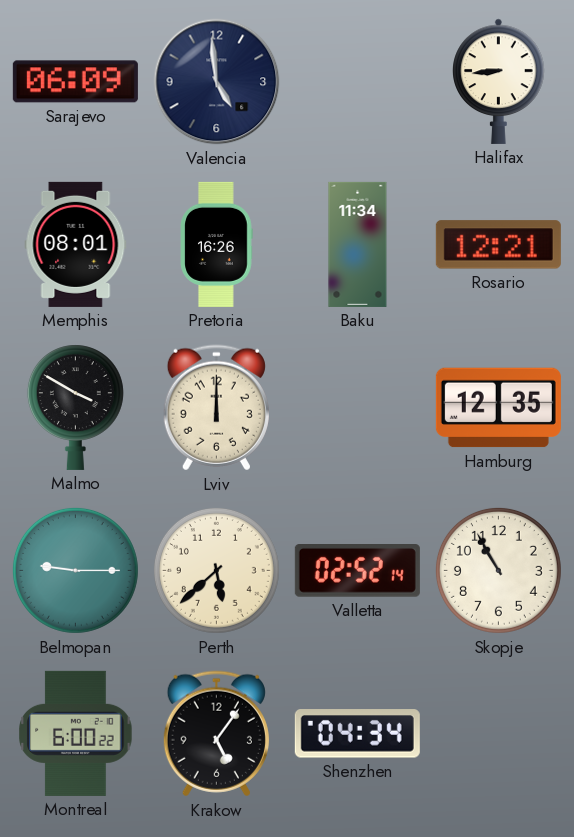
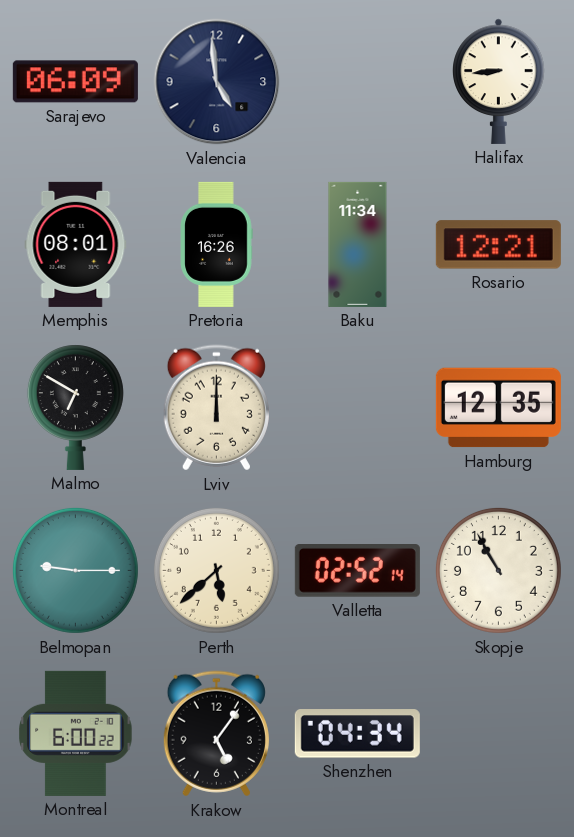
Malmo: 3:50 -> 6:50 (75, 407)
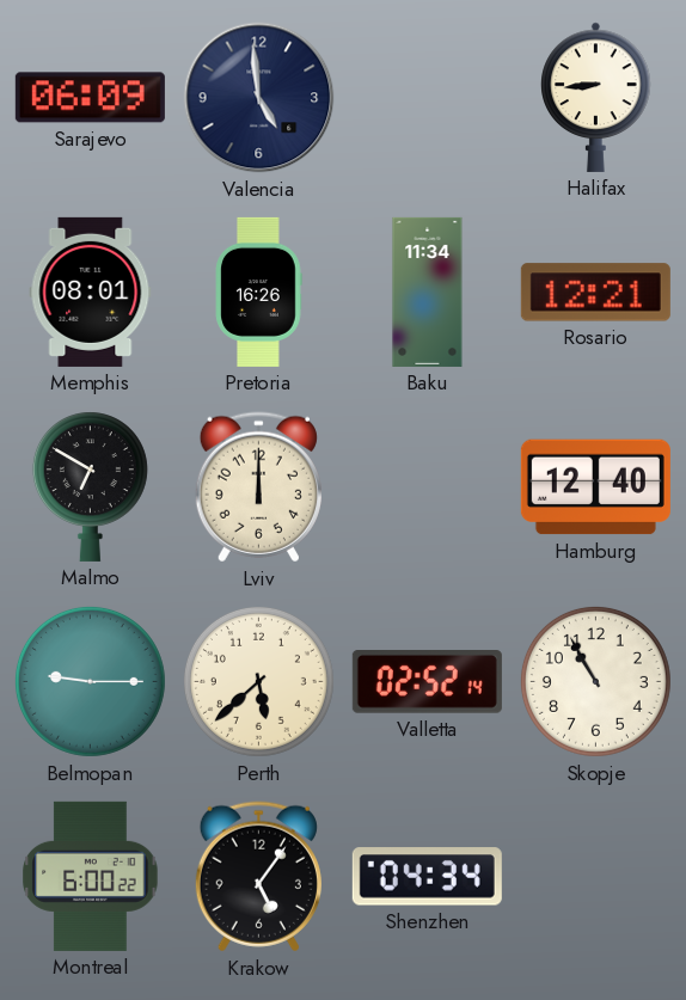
Hamburg: 12:35 -> 12:40 (595, 487)
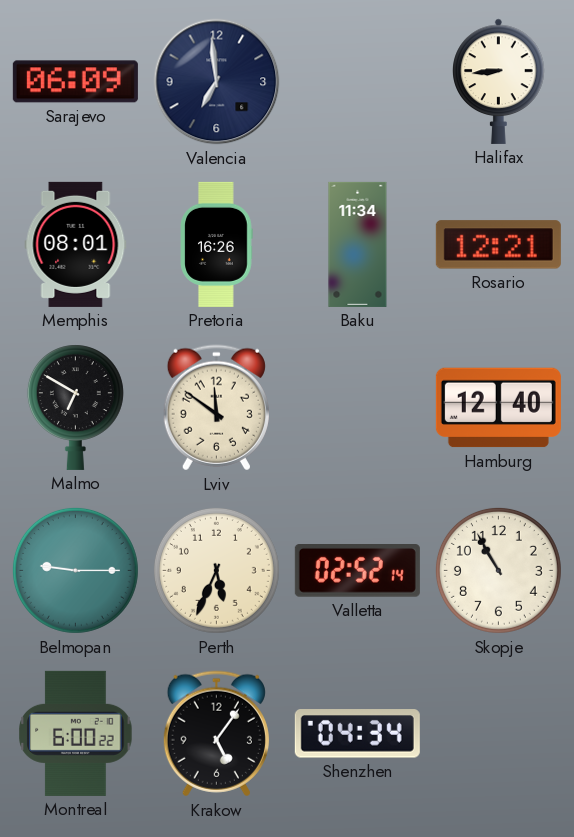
Valencia: 4:59 -> 6:59 (217, 82)
Lviv: 12:00 -> 11:51 (216, 408)
Perth: 5:38 -> 5:34 (216, 570)
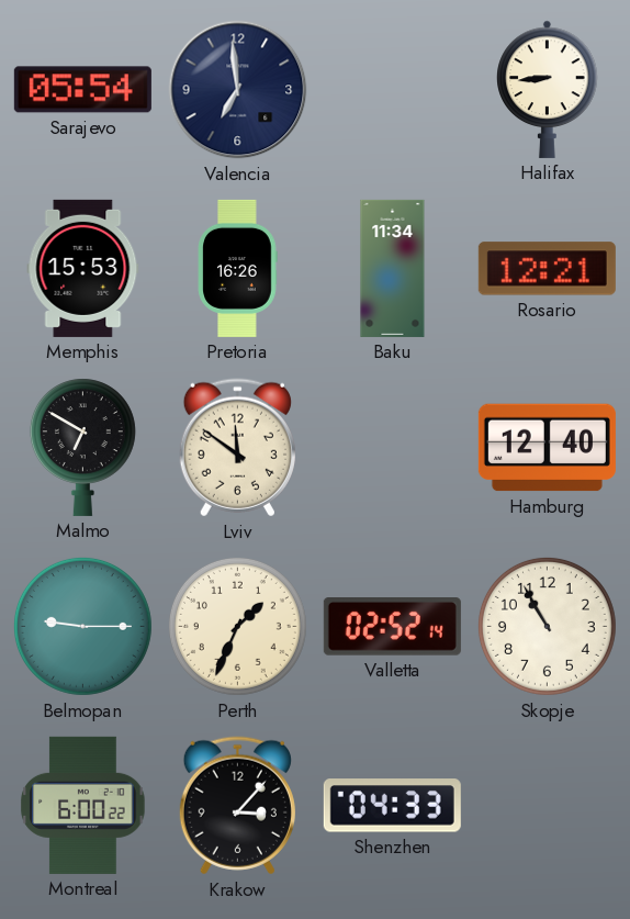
Sarajevo: 06:09 -> 05:54 (82, 90)
Memphis: 08:01 -> 15:53 (83, 268)
Perth: 5:34 -> 1:34 (237, 626)
Krakow: 5:06 -> 3:07 (237, 806)
Shenzhen: 04:34 -> 04:33 (392, 806)
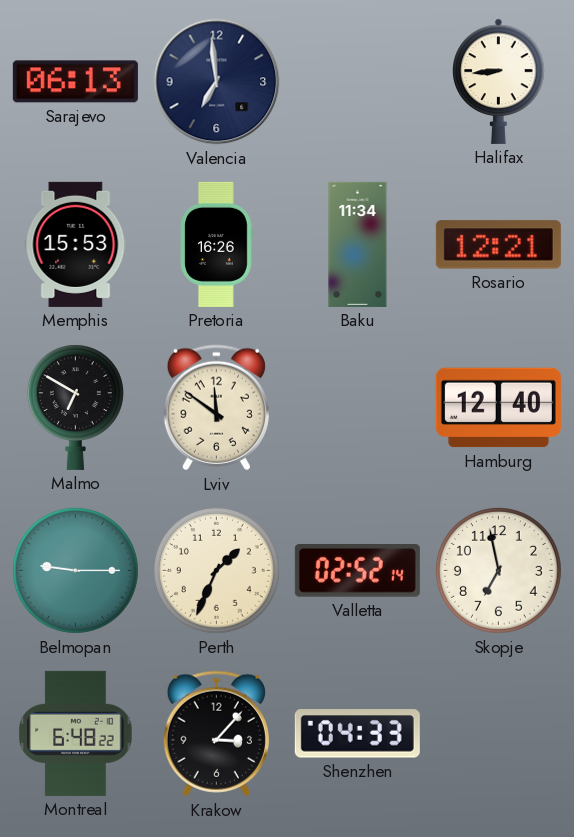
Sarajevo: 05:54 -> 06:13 (75, 82)
Skopje: 10:55 -> 6:58 (498, 570)
Montreal: 6:00 -> 6:48 (76, 733)
